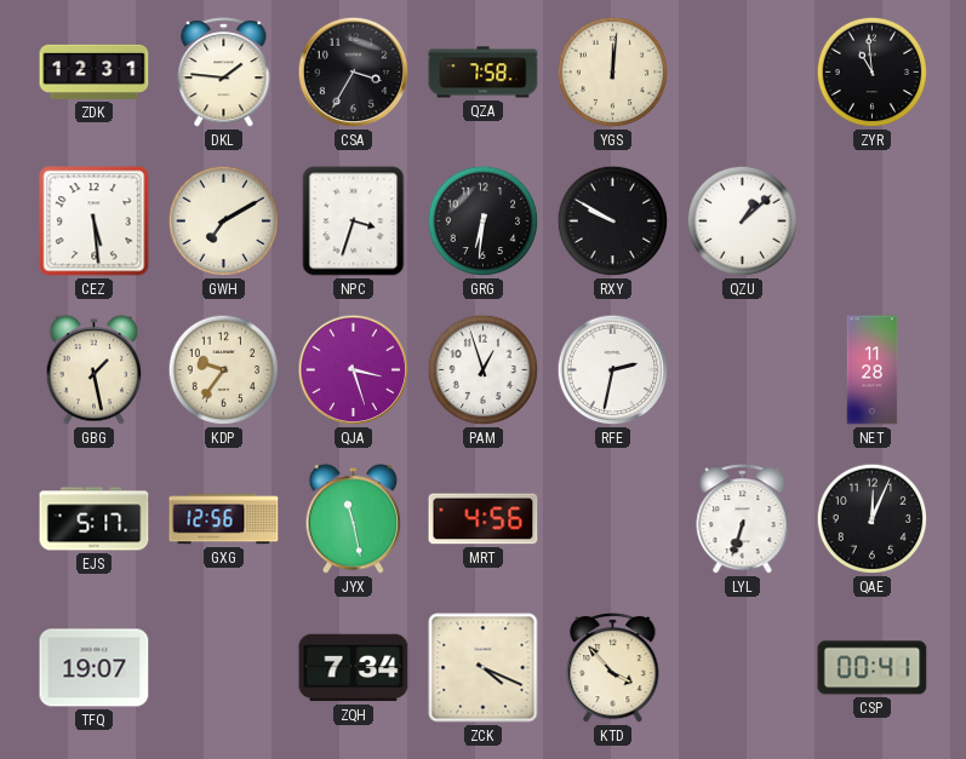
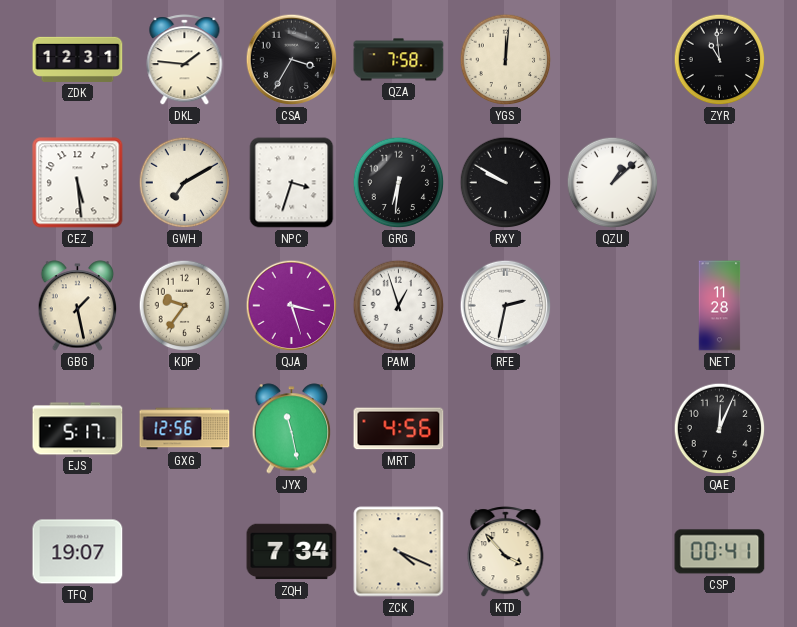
LYL: 6:33 -> none (743, 519)
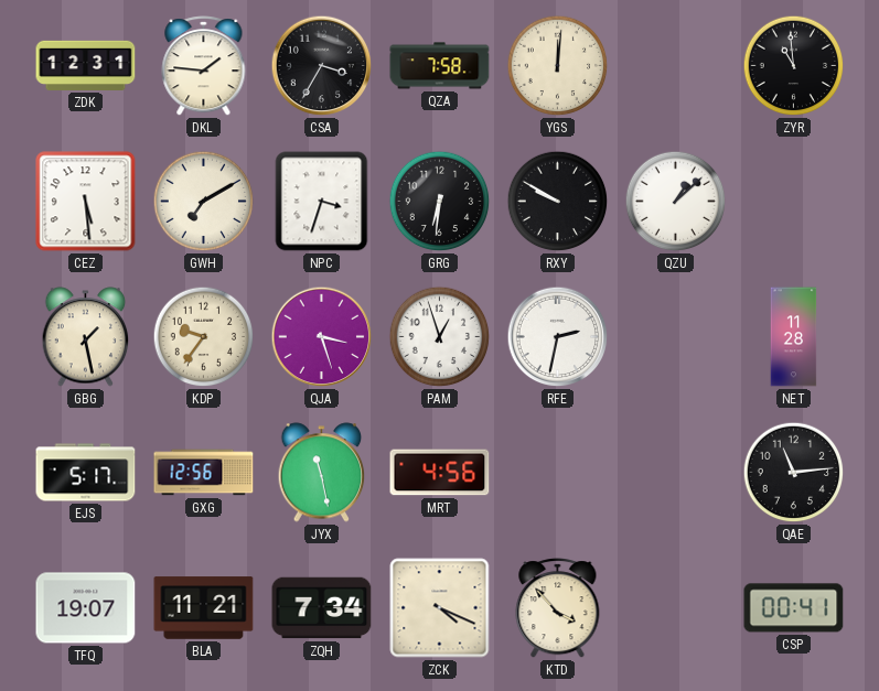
QAE: 12:04 -> 11:14 (794, 473)
BLA: none -> 11:21 (204, 608)
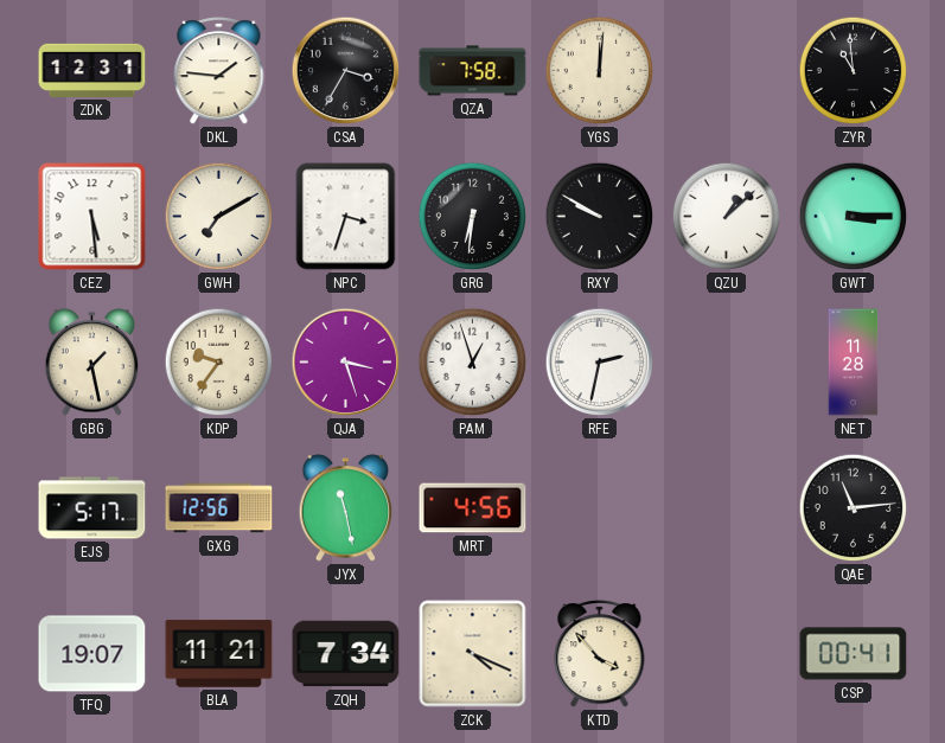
GWT: none -> 3:15 (854, 217)
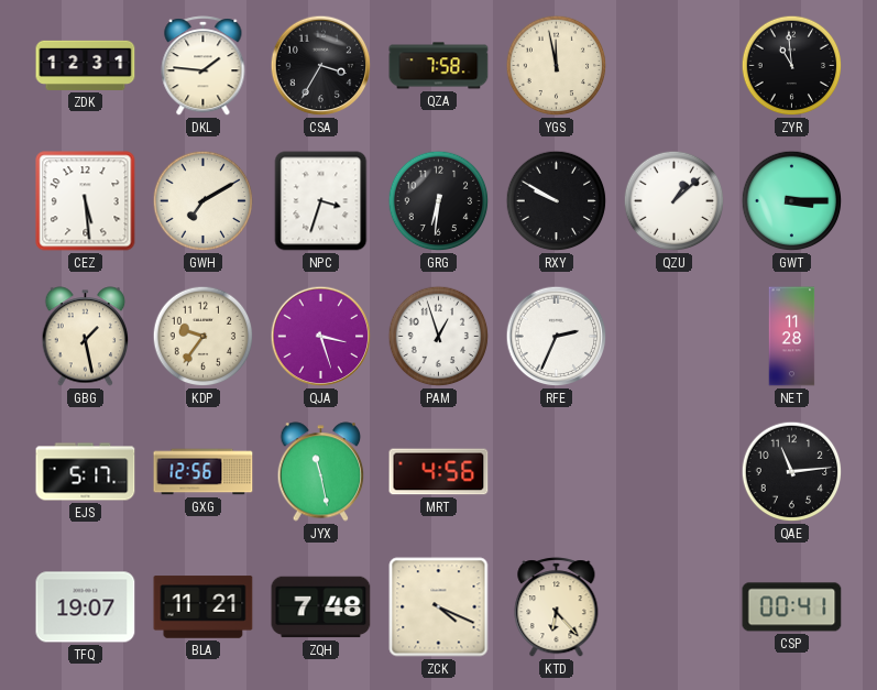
YGS: 12:01 -> 11:58 (557, 66)
RFE: 2:32 -> 2:34 (557, 337)
ZQH: 7:34 -> 7:48 (321, 607)
KTD: 3:53 -> 6:23 (557, 607)
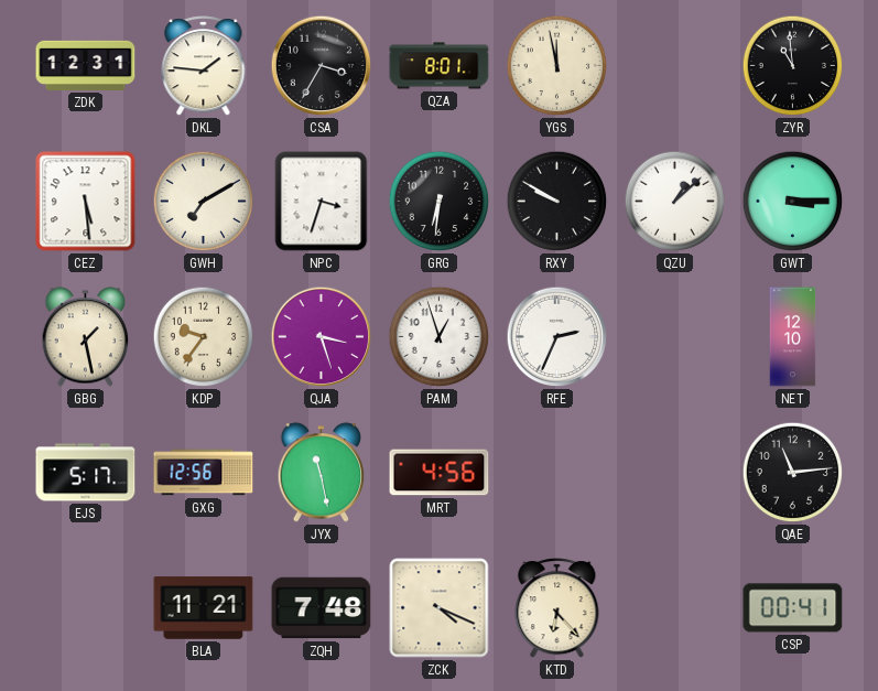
QZA: 7:58 -> 8:01 (440, 66)
NET: 11:28 -> 12:10 (793, 337)
TFQ: 19:07 -> none (86, 607)
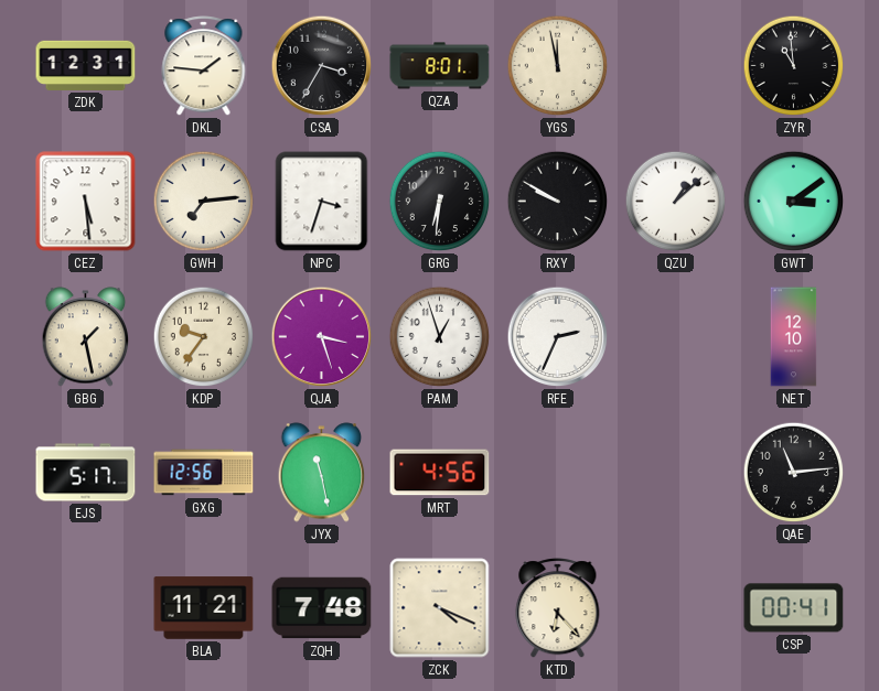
GWH: 7:10 -> 7:14 (204, 202)
GWT: 3:15 -> 3:09 (794, 202)
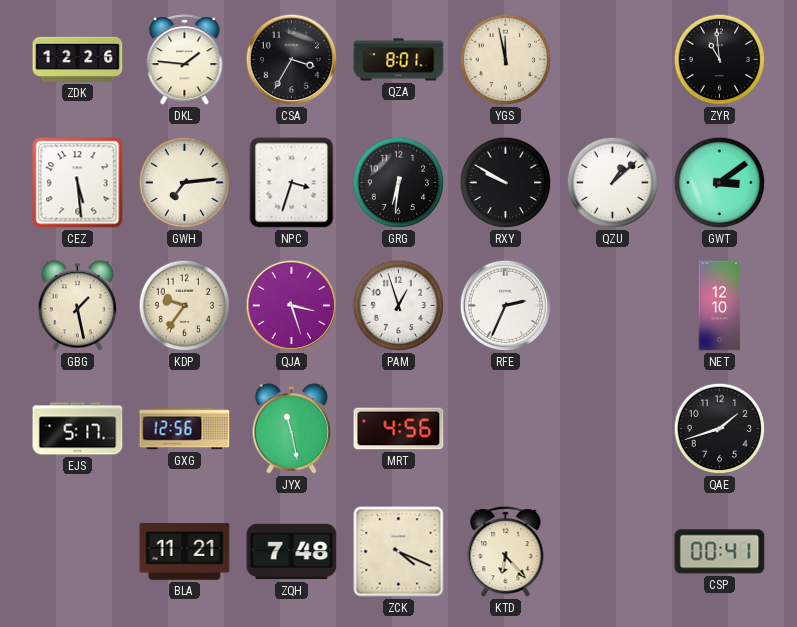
ZDK: 12:31 -> 12:26 (78, 59)
QAE: 11:14 -> 1:42 (720, 429)
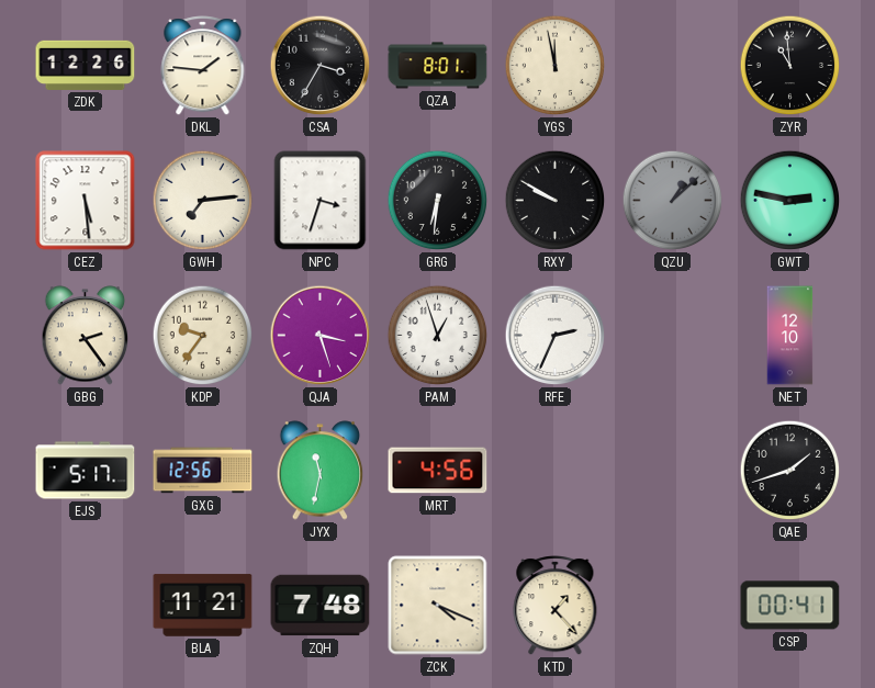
QZU dial: white -> grey (673, 201)
GWT: 3:09 -> 2:47 (790, 201)
GBG: 1:28 -> 2:24 (86, 336)
JYX: 11:28 -> 11:32 (321, 471)
KTD: 6:23 -> 1:23 (556, 606)
